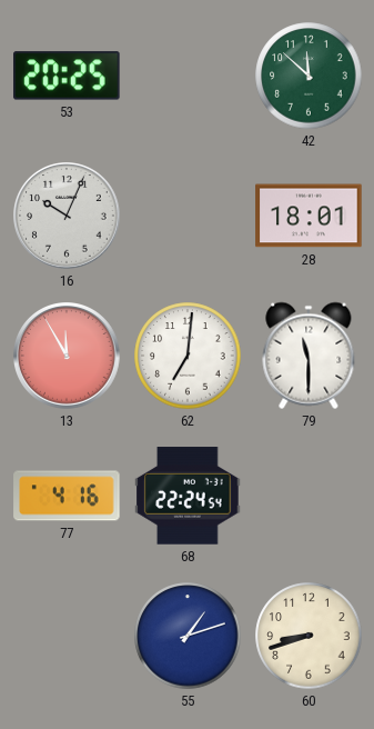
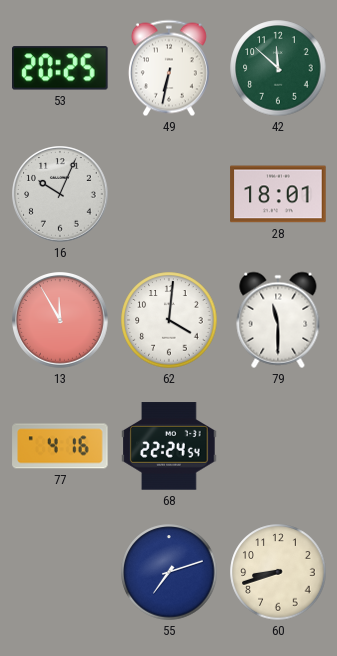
49: none -> 6:32 (169, 68)
62: 7:01 -> 4:01 (169, 320)
55: 1:12 -> 7:12 (169, 572)
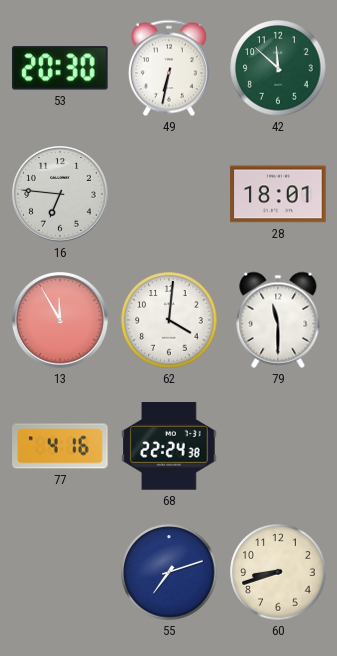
53: 20:25 -> 20:30 (61, 68)
16: 10:04 -> 6:46 (60, 194)
68: 22:24:54 -> 22:24:38 (169, 446)
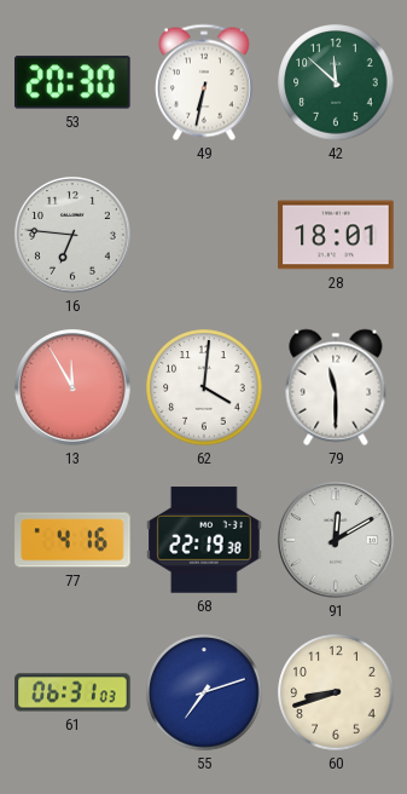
68: 22:24 -> 22:19 (204, 540)
91: none -> 12:10 (336, 540)
61: none -> 06:31 (72, 692)
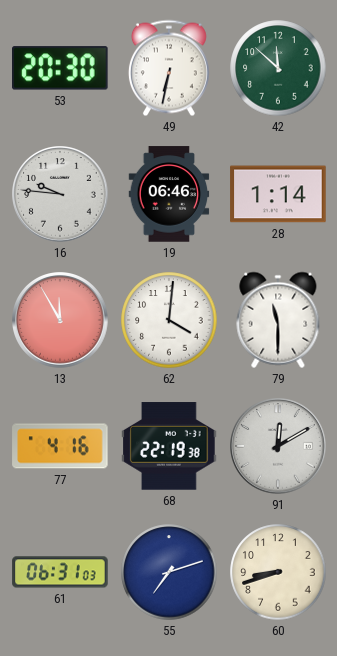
16: 6:46 -> 9:46 (60, 194)
19: none -> 06:46 (169, 194)
28: 18:01 -> 1:14 (278, 194)
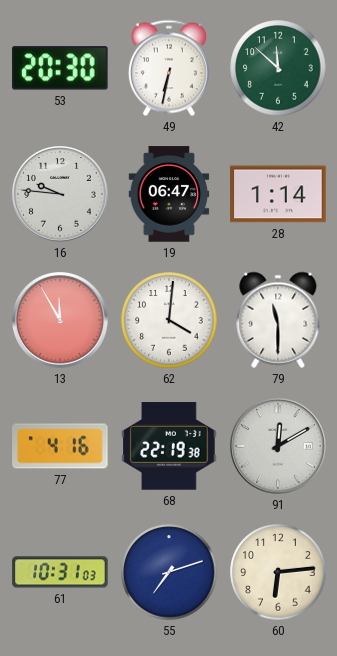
19: 06:46 -> 06:47 (169, 194)
61: 06:31 -> 10:31 (60, 572)
60: 8:42 -> 6:14 (278, 572)
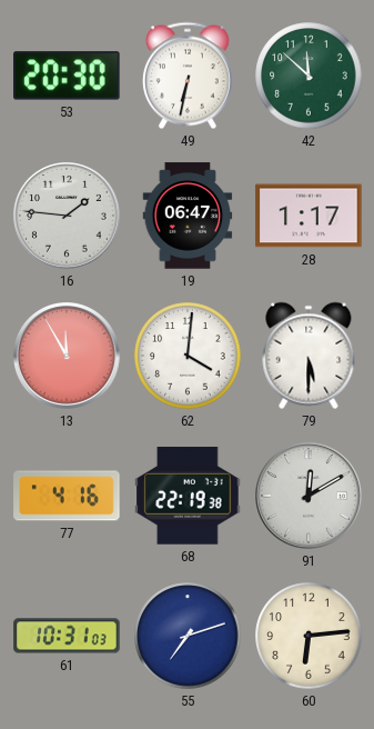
16: 9:46 -> 1:46 (67, 216)
28: 1:14 -> 1:17 (309, 216)
79: 11:30 -> 5:30 (309, 356)
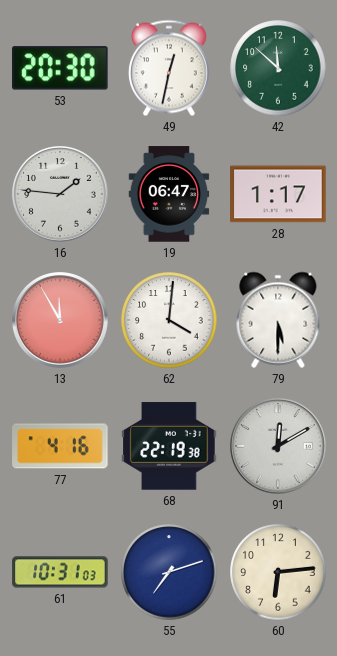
49: 6:32 -> 12:32 (169, 68)
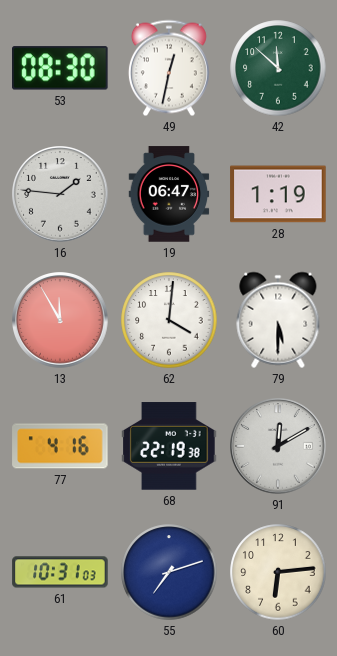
53: 20:30 -> 08:30 (61, 68)
28: 1:17 -> 1:19 (278, 194)
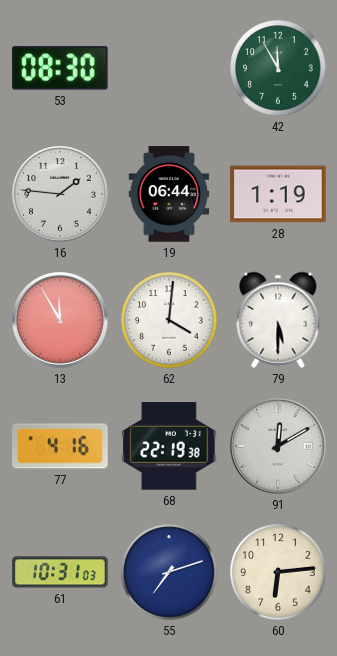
49: 12:32 -> none (169, 68)
42: 11:52 -> 11:55 (278, 68)
19: 06:47 -> 06:44 (169, 194)
